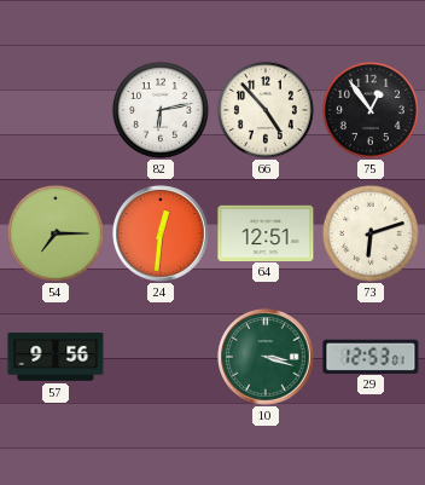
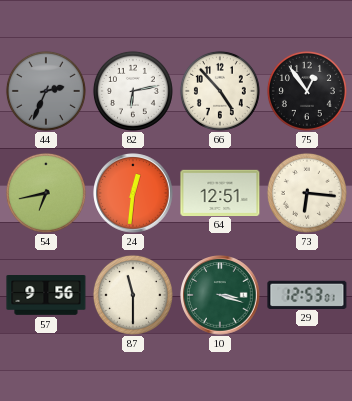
44: none -> 2:34 (46, 91)
54: 7:15 -> 6:43 (46, 193)
73: 6:12 -> 6:16 (307, 193)
87: none -> 11:30 (133, 295)
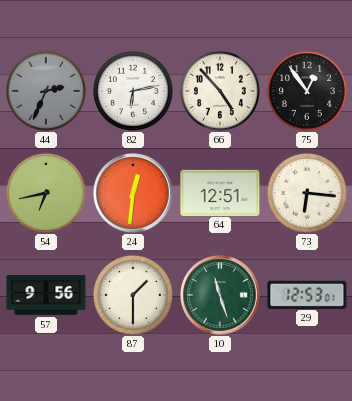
87: 11:30 -> 1:30 (133, 295)
10: 3:18 -> 11:27 (220, 295)
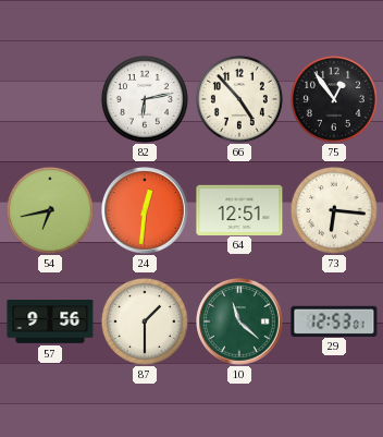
44: 2:34 -> none (46, 91)
10: 11:27 -> 11:22 (239, 321)
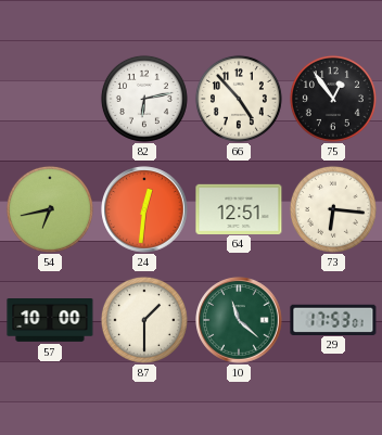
57: 9:56 -> 10:00 (50, 321)
29: 12:53 -> 17:53 (333, 319)
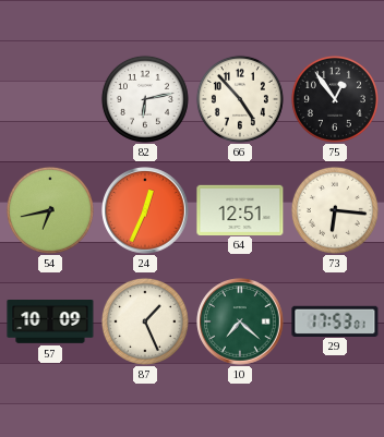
24: 12:31 -> 12:34 (145, 210)
57: 10:00 -> 10:09 (50, 323)
87: 1:30 -> 1:26 (145, 321)
10: 11:22 -> 7:22 (240, 321)
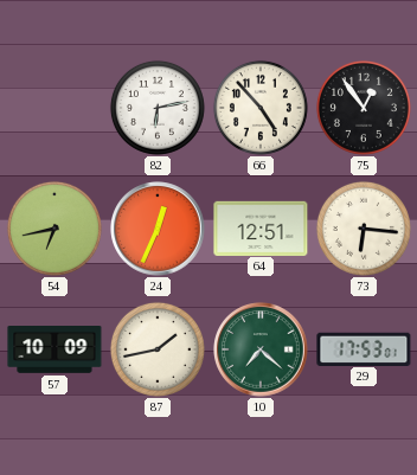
87: 1:26 -> 1:43 (158, 349)
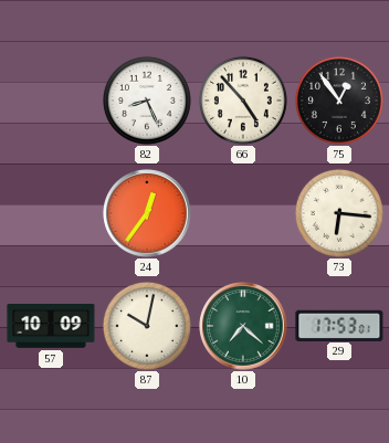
82: 6:13 -> 8:26 (147, 101)
54: 6:43 -> none (54, 229)
24: 12:34 -> 12:36 (147, 213)
64: 12:51 -> none (261, 227)
87: 1:43 -> 10:02 (147, 326)
